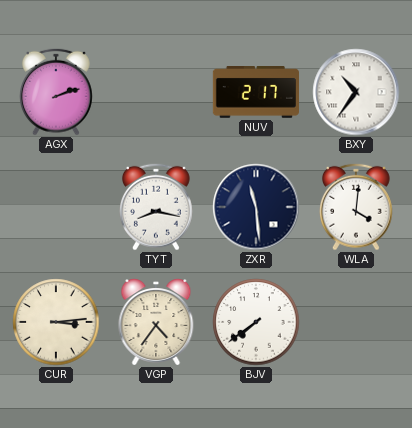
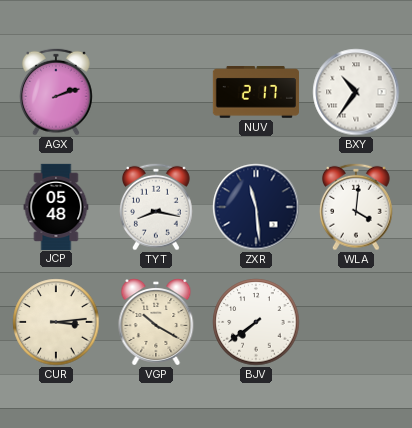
JCP: none -> 05:48 (56, 206)
VGP: 4:36 -> 10:20 (156, 322)
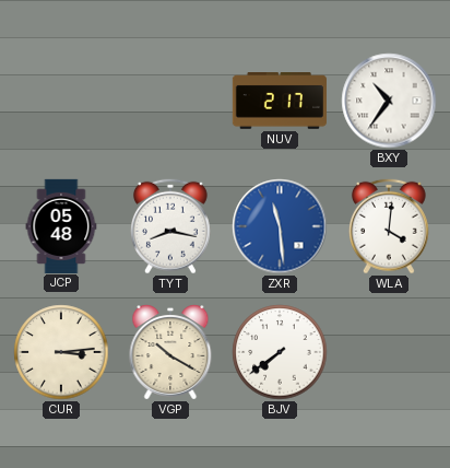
AGX: 2:12 -> none (57, 92)
ZXR dial: navy -> blue (280, 226)
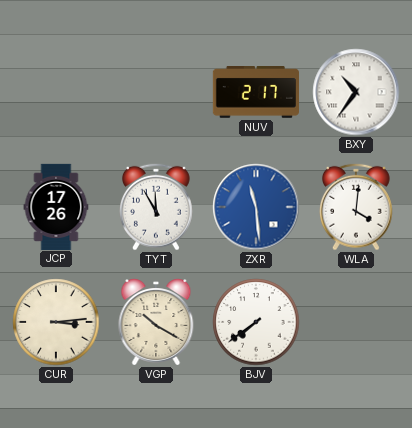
JCP: 05:48 -> 17:26 (56, 206)
TYT: 8:17 -> 11:55 (157, 207)
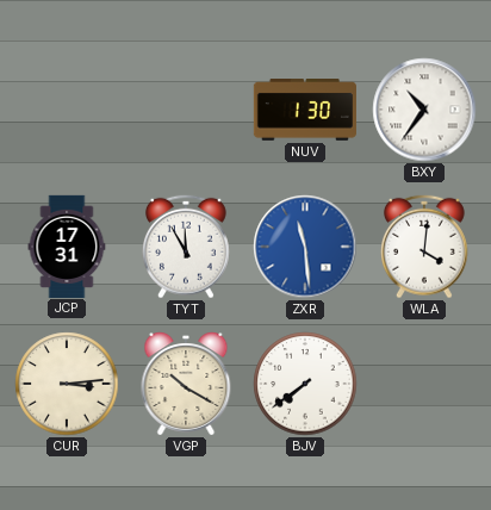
NUV: 2:17 -> 1:30 (305, 111)
JCP: 17:26 -> 17:31 (67, 245)
